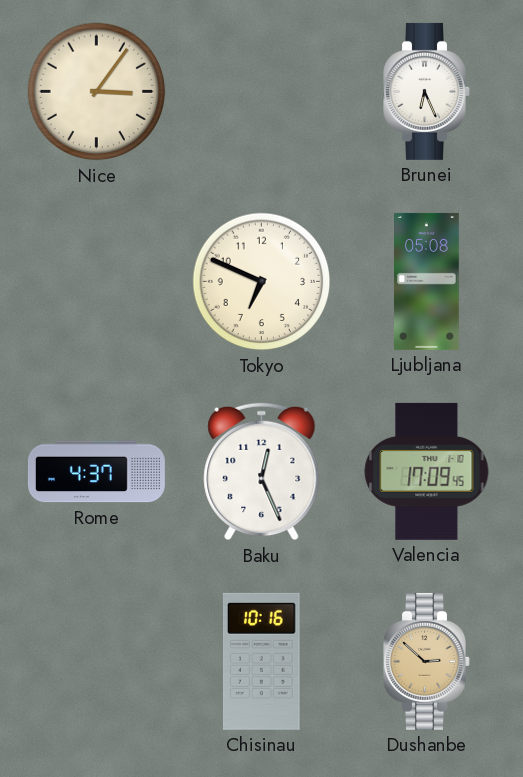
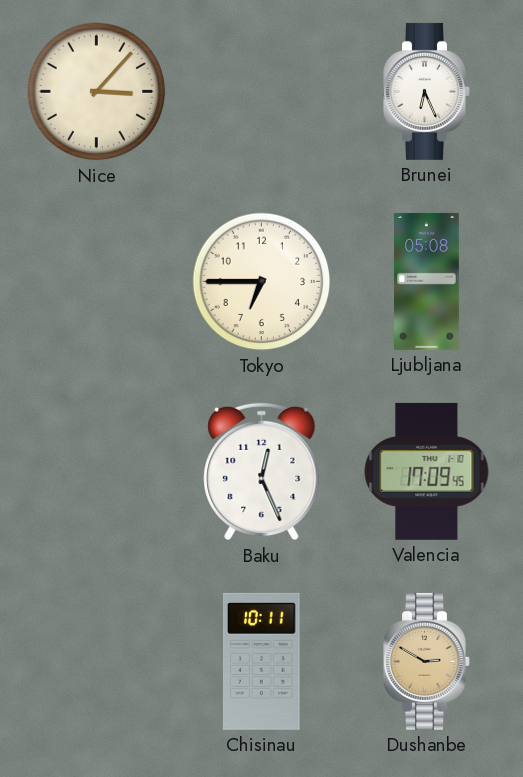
Nice: 3:06 -> 3:07 (97, 92)
Tokyo: 6:49 -> 6:45 (262, 282)
Rome: 4:37 -> none (96, 472)
Chisinau: 10:16 -> 10:11 (261, 661)
Dushanbe: 2:52 -> 2:50 (427, 661)
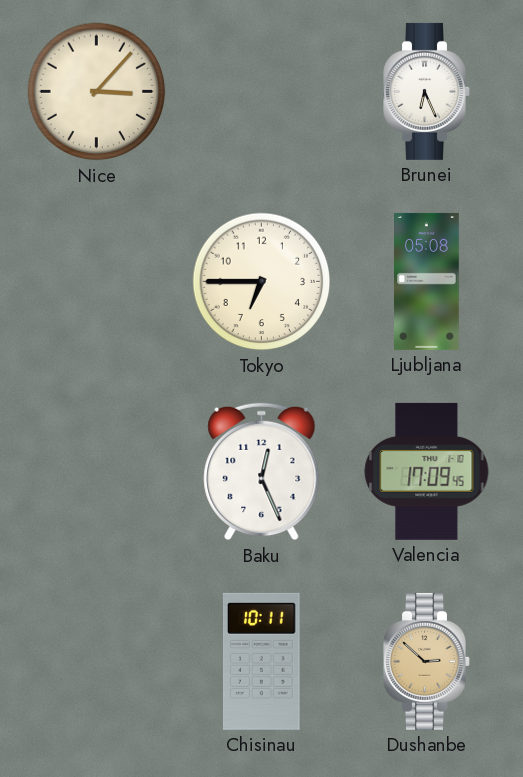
Dushanbe: 2:50 -> 2:52 (427, 661)
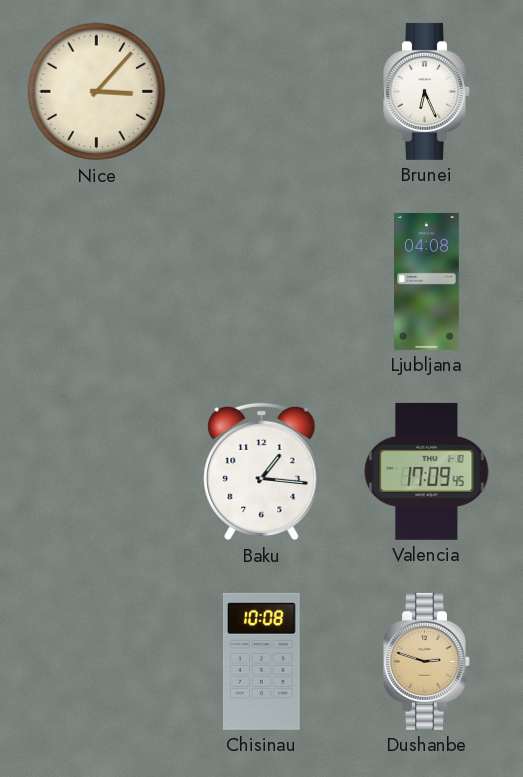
Tokyo: 6:45 -> none (262, 282)
Ljubljana: 05:08 -> 04:08 (427, 281)
Baku: 12:26 -> 1:16 (262, 472)
Chisinau: 10:11 -> 10:08 (261, 661)
Dushanbe: 2:52 -> 2:48 (427, 661)
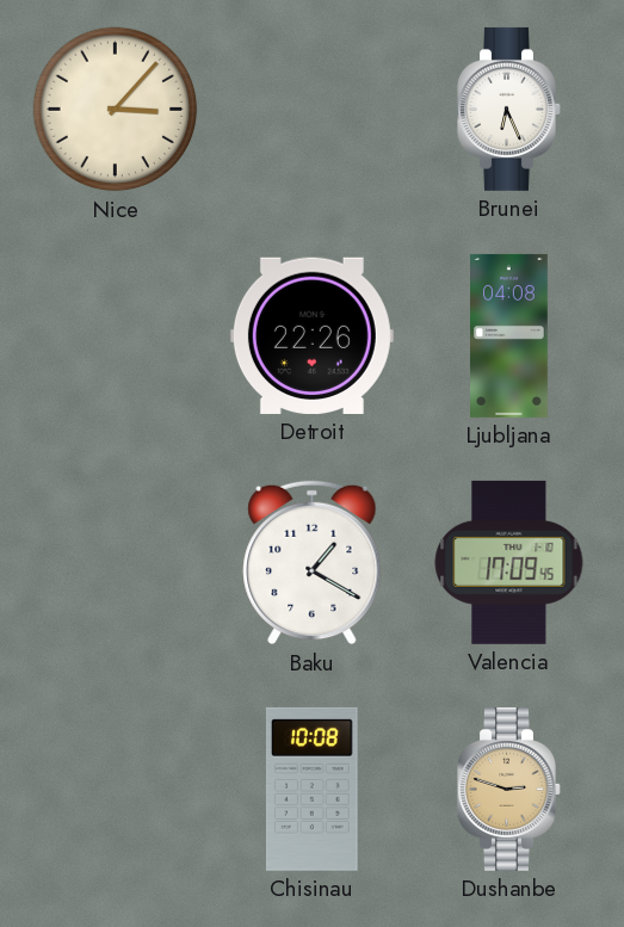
Detroit: none -> 22:26 (311, 335)
Baku: 1:16 -> 1:20 (313, 563)
